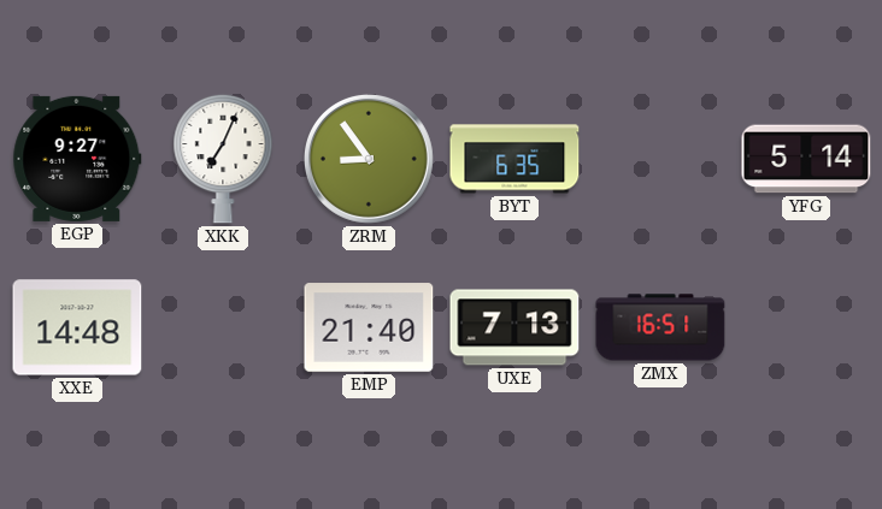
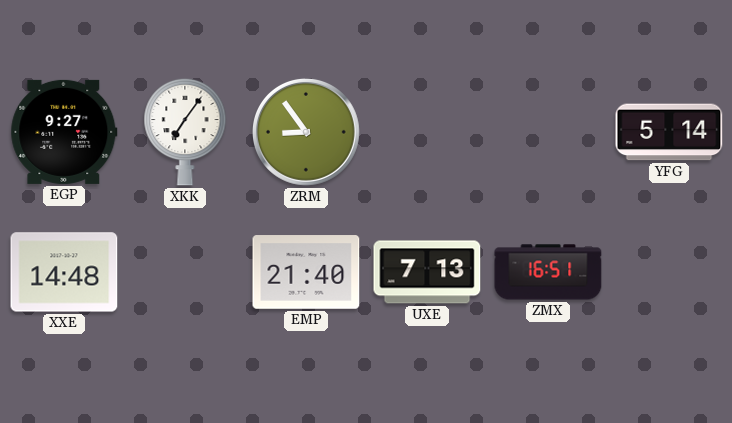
XKK: 7:04 -> 7:06 (185, 132)
BYT: 6:35 -> none (514, 159)
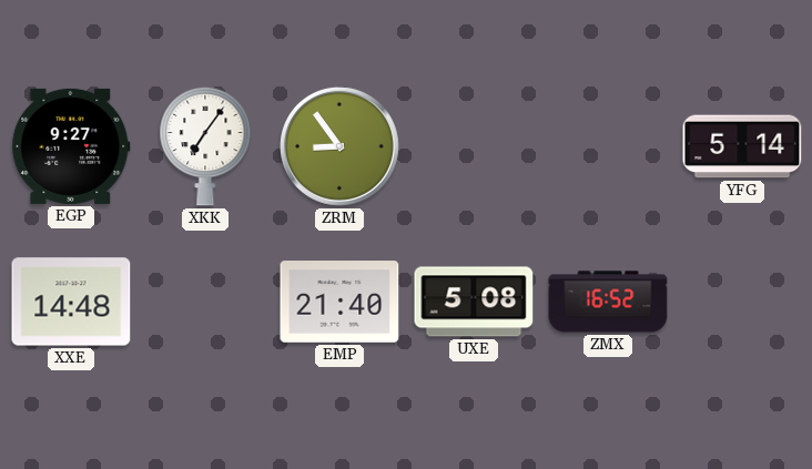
UXE: 7:13 -> 5:08 (474, 302)
ZMX: 16:51 -> 16:52 (608, 302)
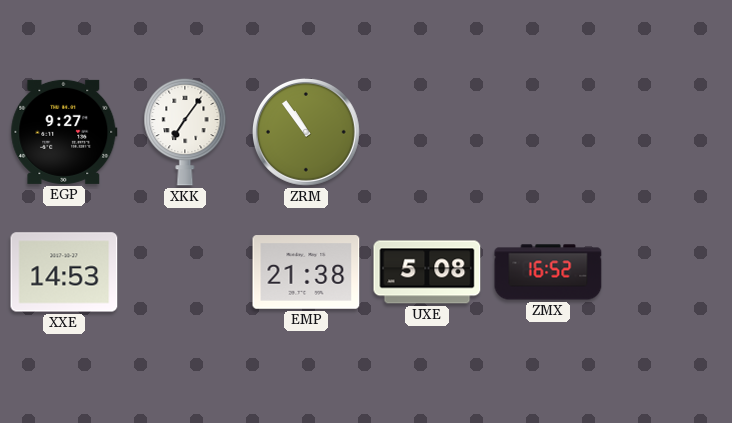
ZRM: 8:54 -> 10:54 (306, 132)
YFG: 5:14 -> none (742, 146)
XXE: 14:48 -> 14:53 (64, 272)
EMP: 21:40 -> 21:38 (306, 272)
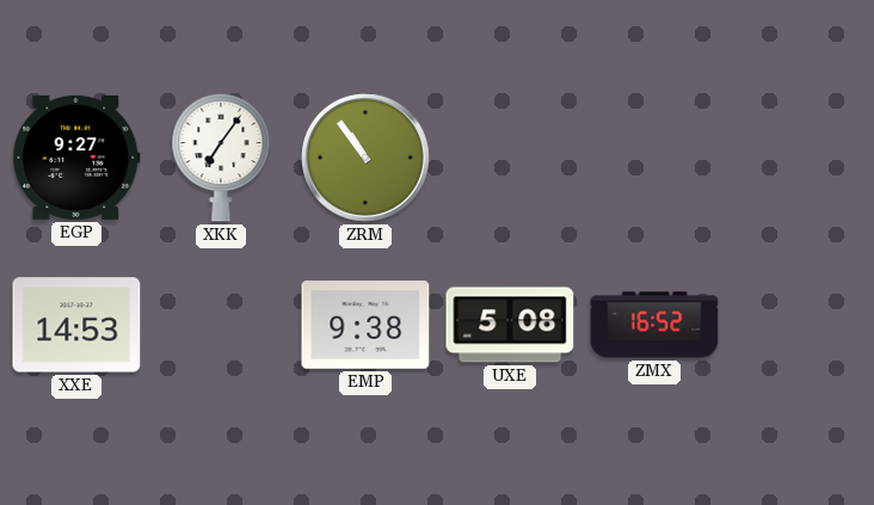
EMP: 21:38 -> 9:38 (365, 325)
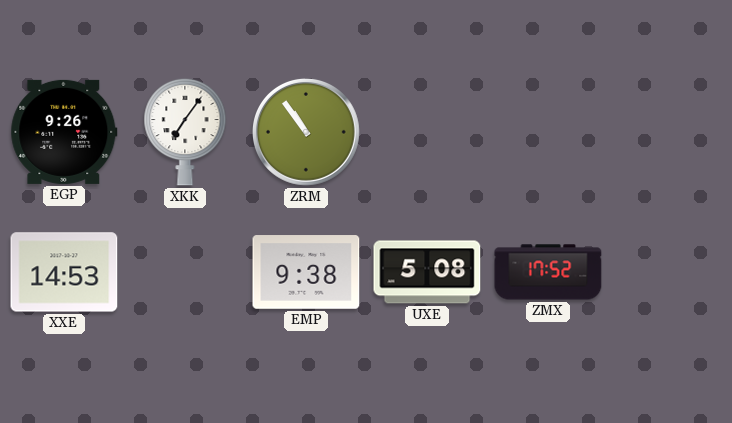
EGP: 9:27 -> 9:26 (64, 132)
ZMX: 16:52 -> 17:52 (548, 272)
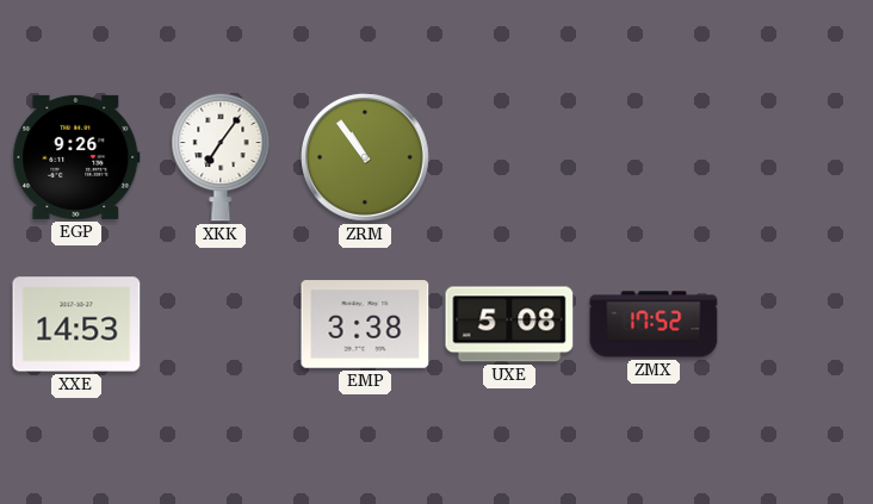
EMP: 9:38 -> 3:38 (365, 324)
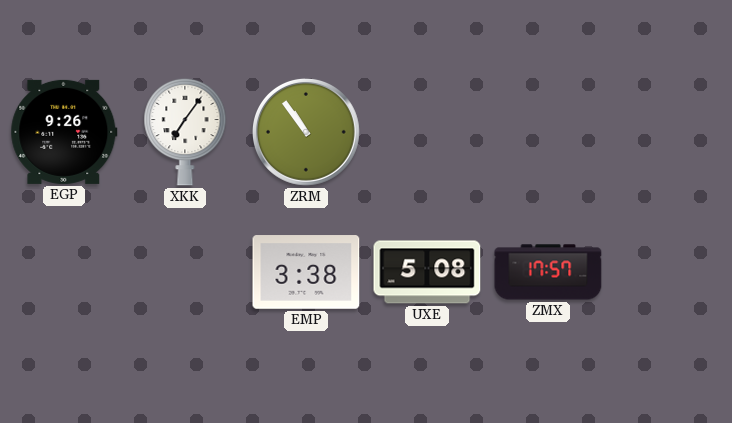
XXE: 14:53 -> none (76, 324)
ZMX: 17:52 -> 17:57 (548, 272)
